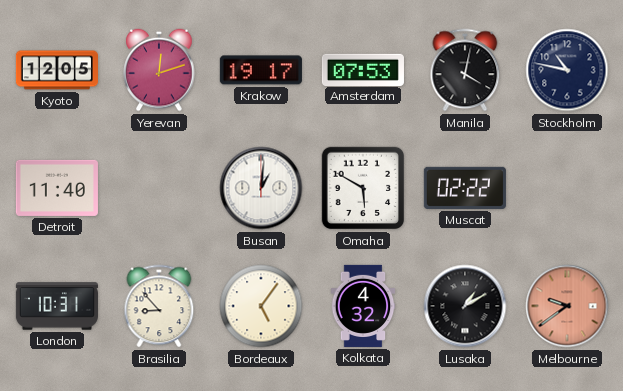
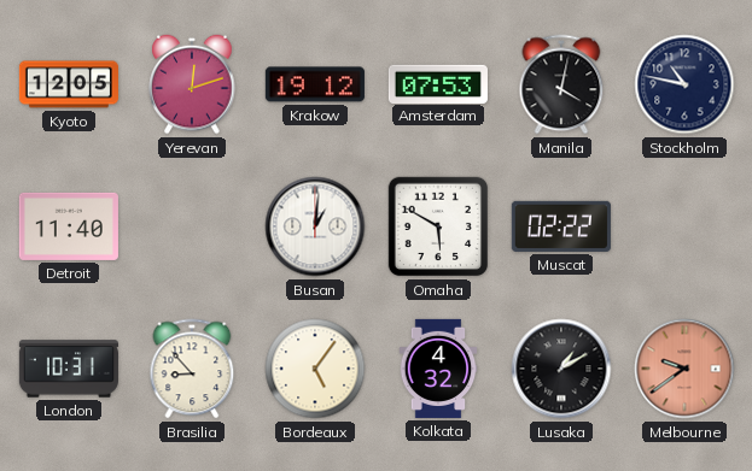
Krakow: 19:17 -> 19:12 (315, 84)
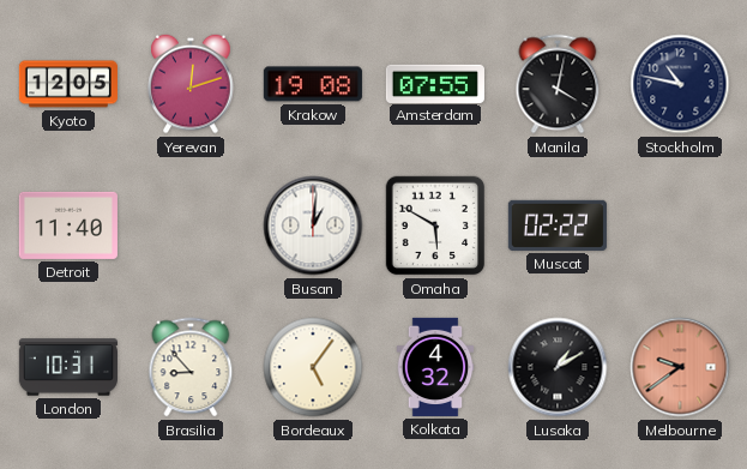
Krakow: 19:12 -> 19:08 (313, 84)
Amsterdam: 07:53 -> 07:55 (435, 83)
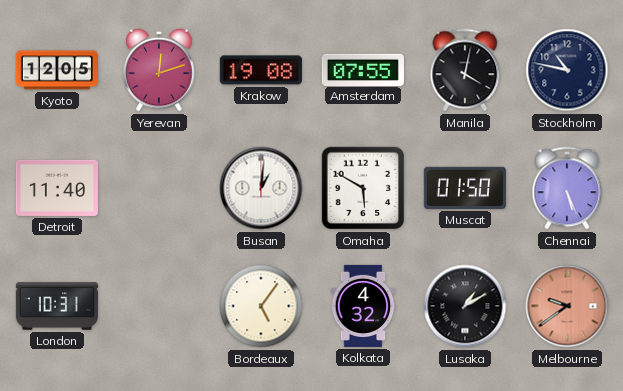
Muscat: 02:22 -> 01:50 (465, 188)
Chennai: none -> 5:26 (567, 188)
Brasilia: 8:53 -> none (191, 367)
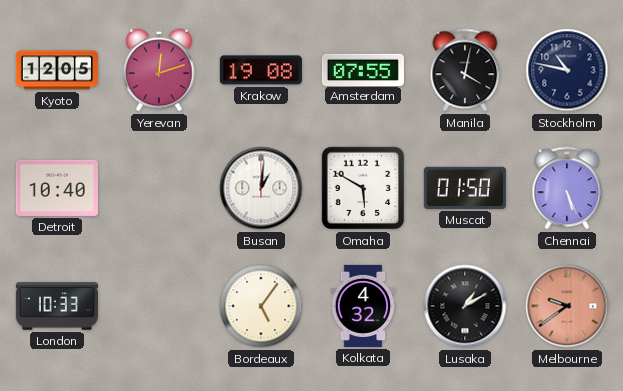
Detroit: 11:40 -> 10:40 (57, 188)
London: 10:31 -> 10:33 (57, 306)
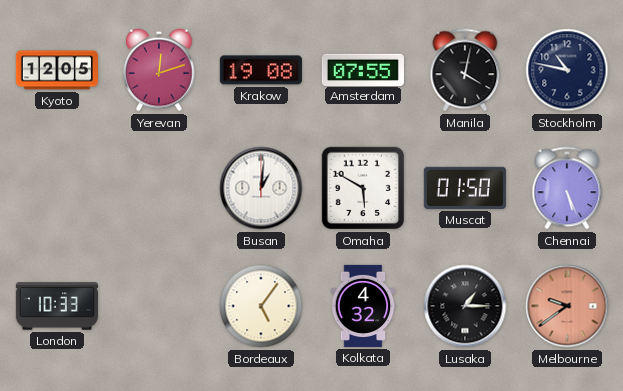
Detroit: 10:40 -> none (57, 188)
Lusaka: 1:10 -> 1:15 (465, 306)
